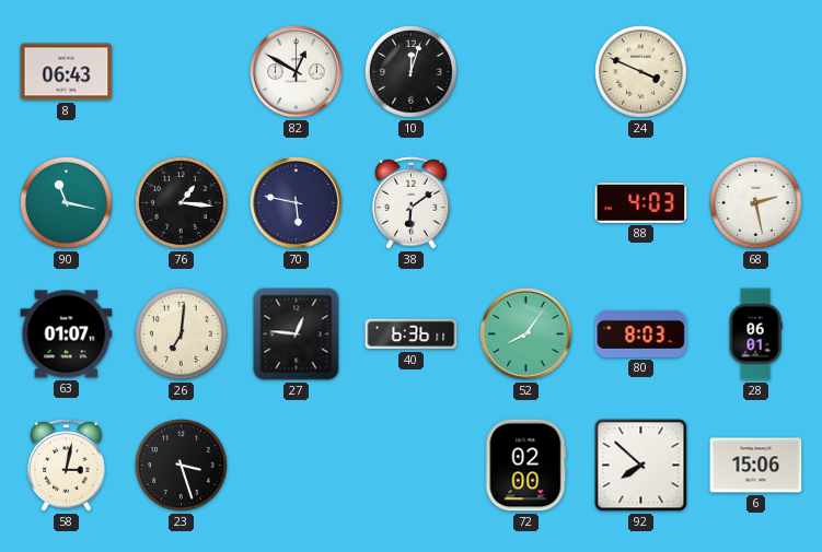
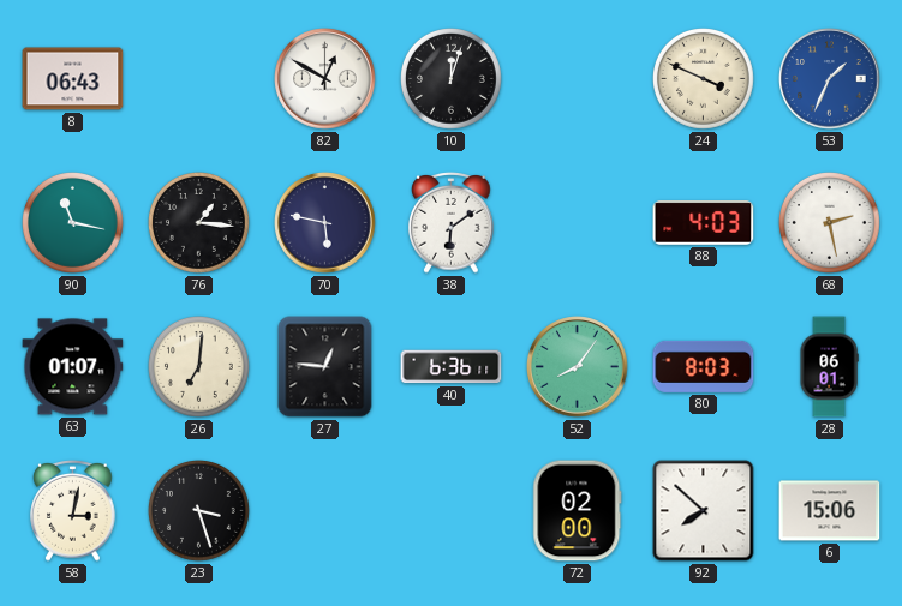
53: none -> 1:34 (830, 79)
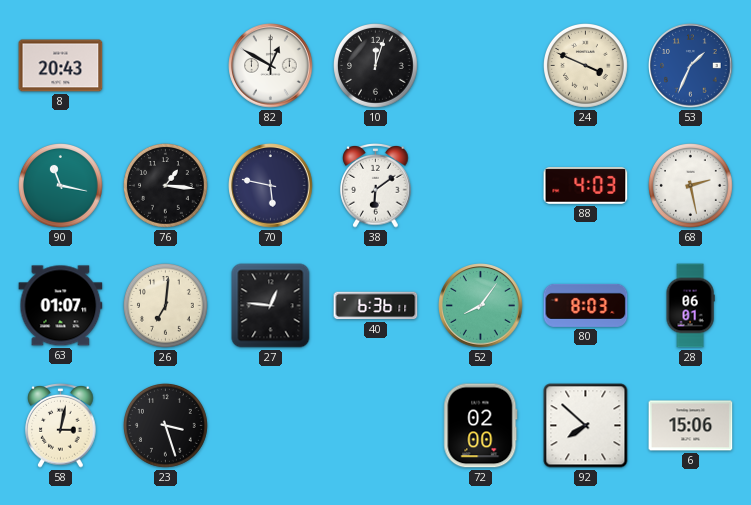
8: 06:43 -> 20:43 (61, 66)
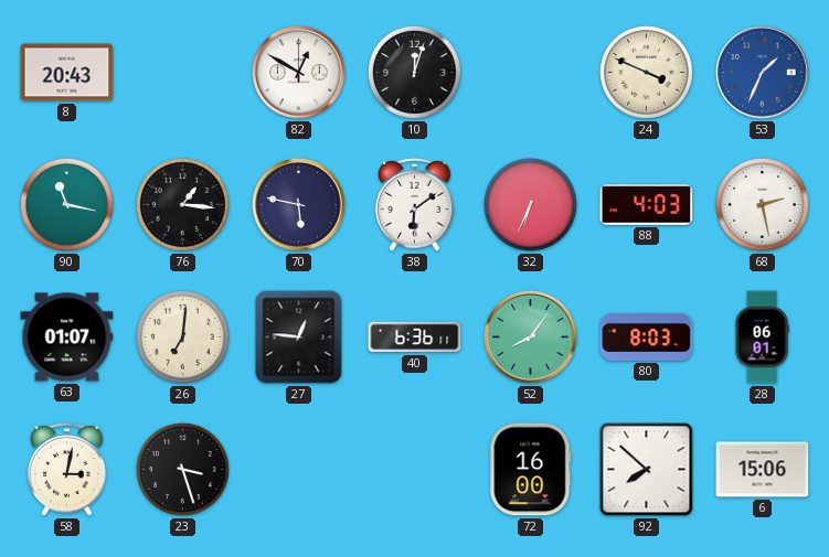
32: none -> 6:34 (531, 205)
72: 02:00 -> 16:00 (531, 470)
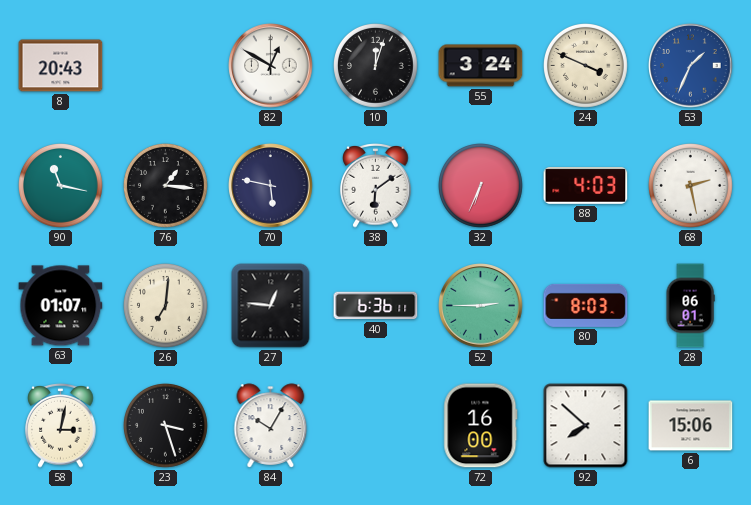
55: none -> 3:24 (481, 66)
52: 8:06 -> 2:45 (481, 306)
84: none -> 10:05 (271, 426)
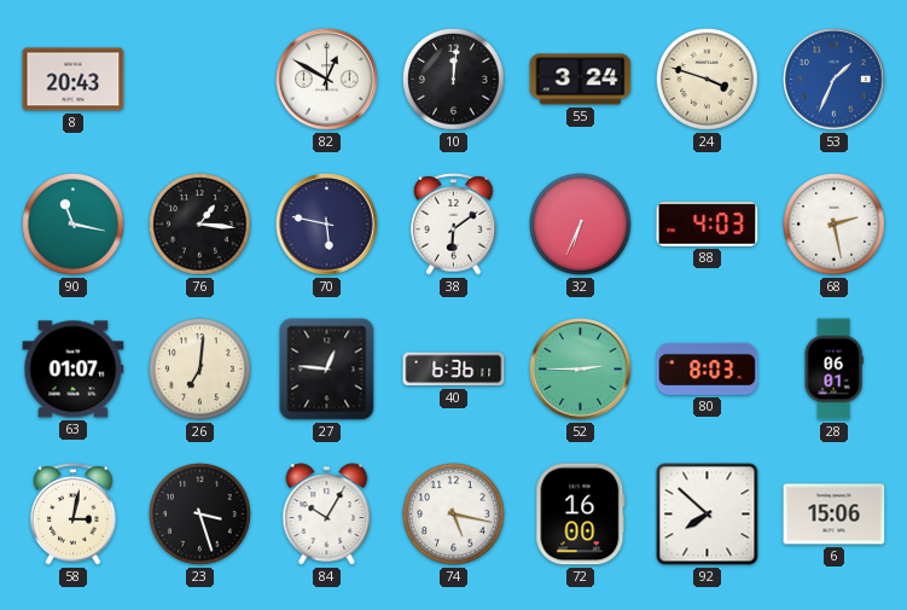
10: 12:03 -> 12:01 (454, 80)
24: 3:49 -> 3:48 (708, 80)
74: none -> 5:17 (454, 515)
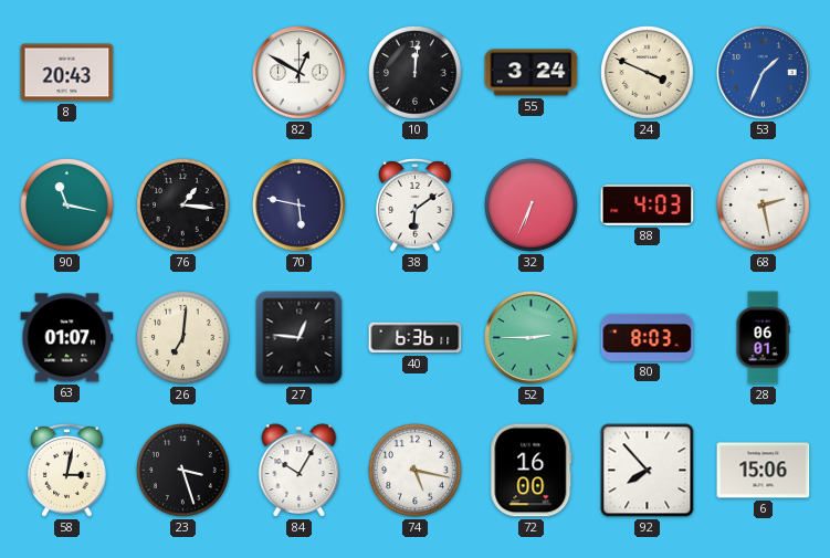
24: 3:48 -> 3:49 (648, 73)
92: 7:52 -> 7:53 (648, 471)
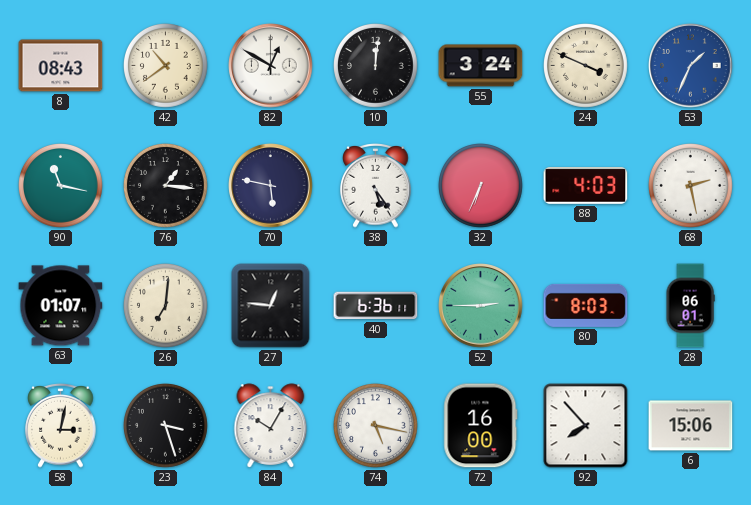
8: 20:43 -> 08:43 (61, 66)
42: none -> 10:39 (166, 66)
38: 6:09 -> 5:24 (376, 186)
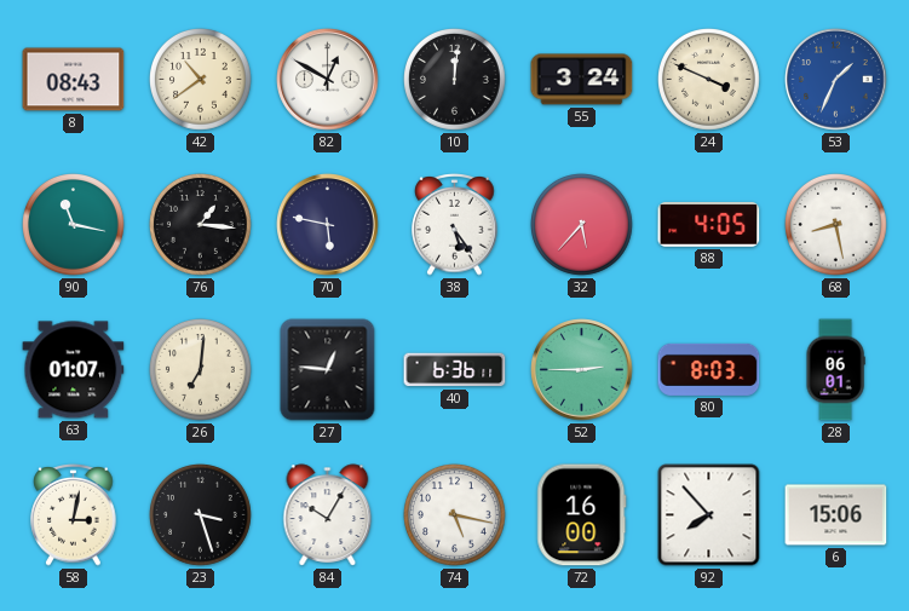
32: 6:34 -> 5:37 (582, 225)
88: 4:03 -> 4:05 (709, 225)
68: 2:28 -> 8:28 (836, 225)
